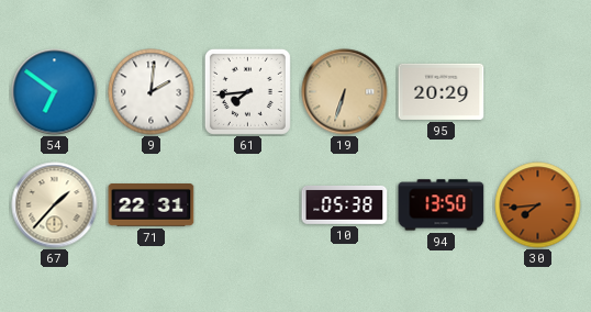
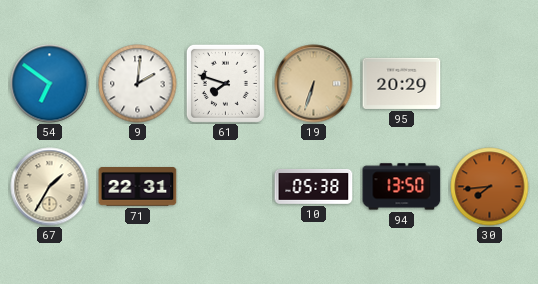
61: 7:44 -> 7:48 (225, 83)
67: 1:37 -> 1:35 (50, 187)
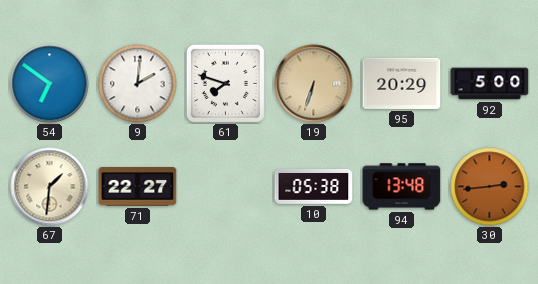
92: none -> 5:00 (490, 84)
67: 1:35 -> 1:31 (50, 187)
71: 22:31 -> 22:27 (138, 187)
94: 13:50 -> 13:48 (402, 187)
30: 7:44 -> 2:44 (490, 187)
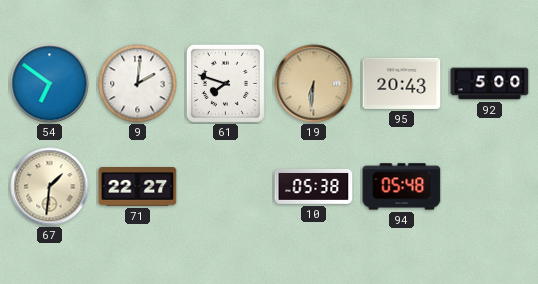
19: 6:33 -> 6:31 (314, 84)
95: 20:29 -> 20:43 (402, 83)
94: 13:48 -> 05:48 (402, 187)
30: 2:44 -> none (490, 187)
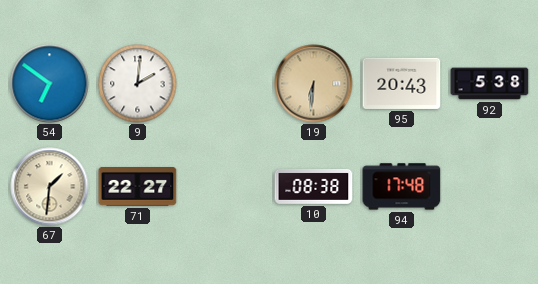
61: 7:48 -> none (225, 83)
92: 5:00 -> 5:38 (490, 84)
10: 05:38 -> 08:38 (314, 186)
94: 05:48 -> 17:48 (402, 187)
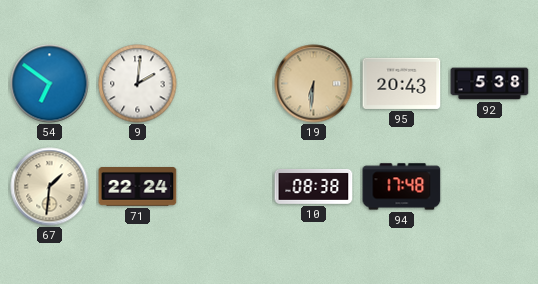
71: 22:27 -> 22:24 (138, 187)
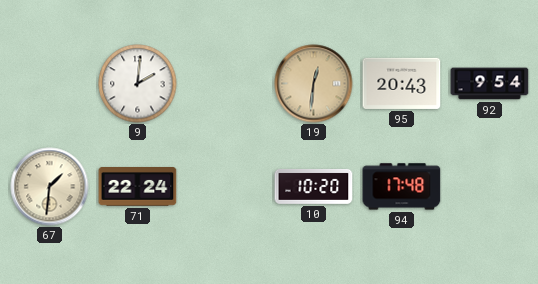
54: 6:51 -> none (50, 84)
19: 6:31 -> 12:31 (314, 84)
92: 5:38 -> 9:54 (490, 84)
10: 08:38 -> 10:20 (314, 186)
